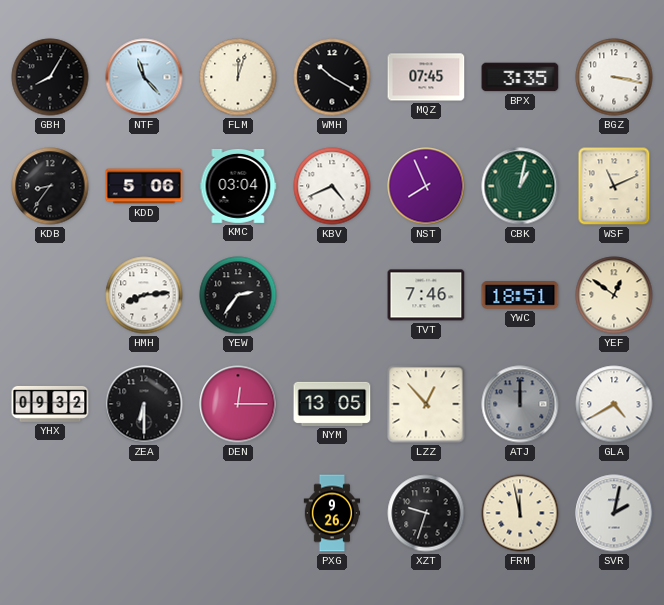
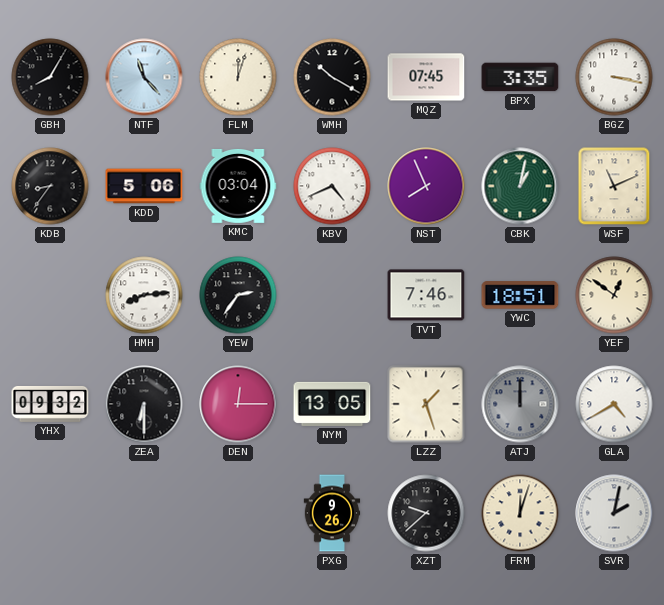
LZZ: 12:53 -> 1:27 (426, 404)
XZT: 9:33 -> 9:38 (426, 513)
FRM: 11:58 -> 12:03 (520, 513)
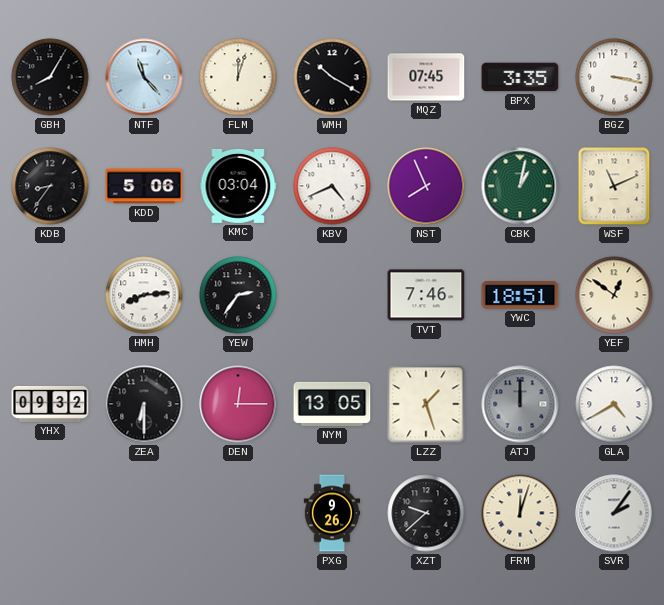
SVR: 2:02 -> 2:06 (614, 513)
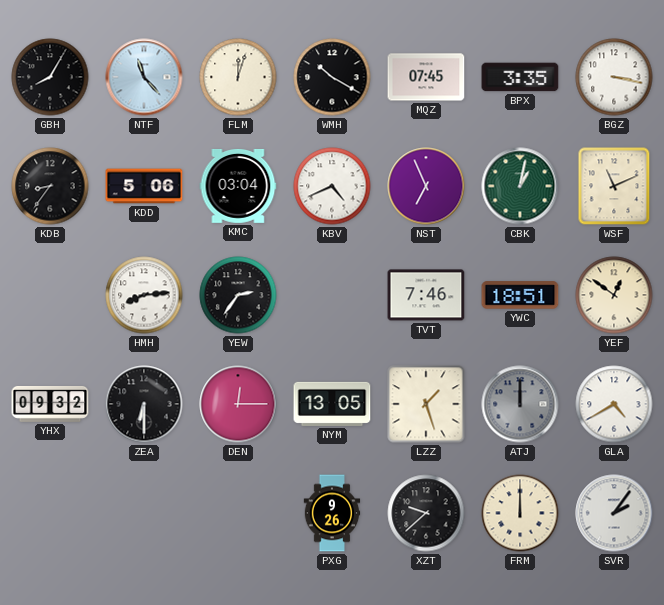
NST: 7:56 -> 6:56 (426, 186)
FRM: 12:03 -> 12:00 (520, 513)
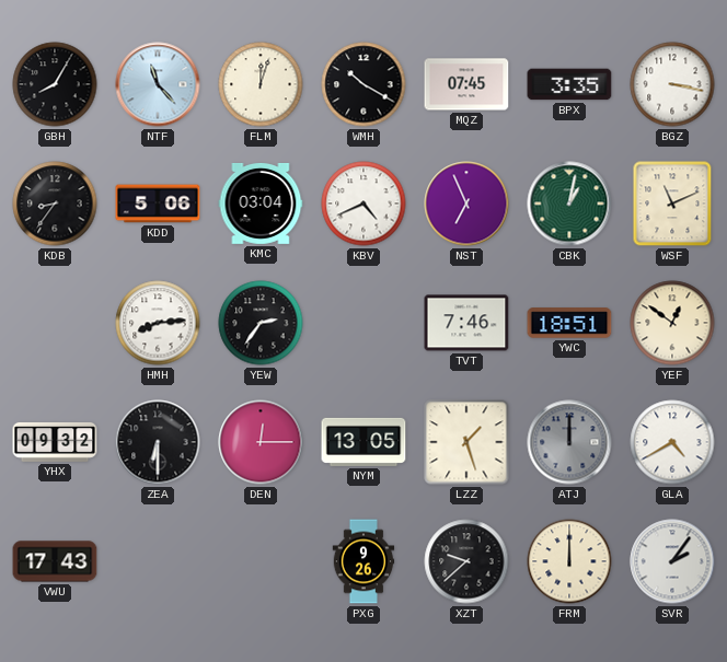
VWU: none -> 17:43 (55, 561)
